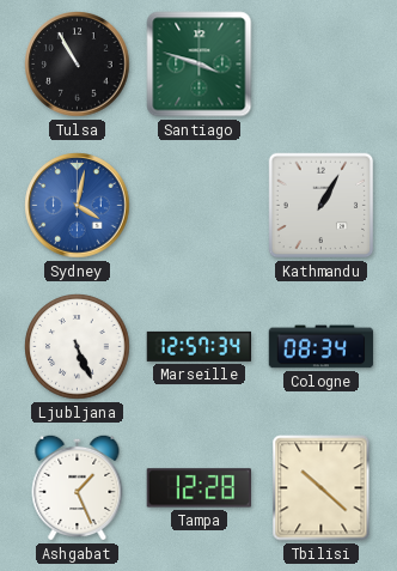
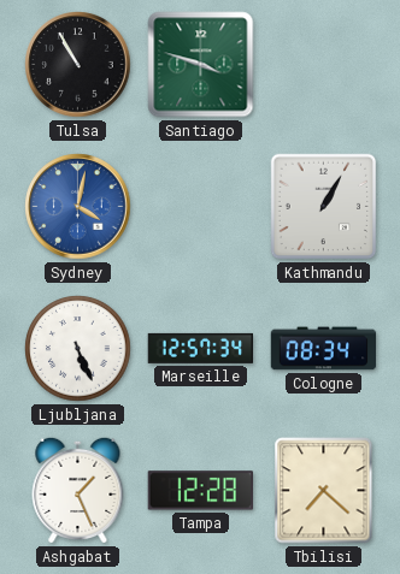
Tbilisi: 10:22 -> 7:22 (324, 491)
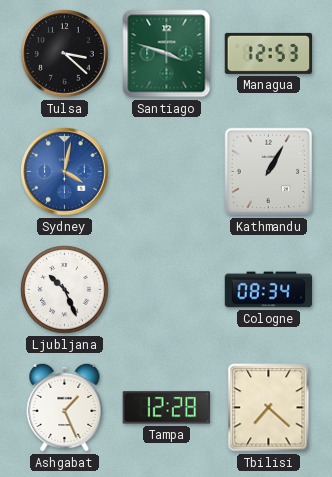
Tulsa: 10:55 -> 3:22 (65, 54)
Managua: none -> 12:53 (269, 53)
Ljubljana: 5:26 -> 10:26 (65, 290)
Marseille: 12:57 -> none (200, 348)
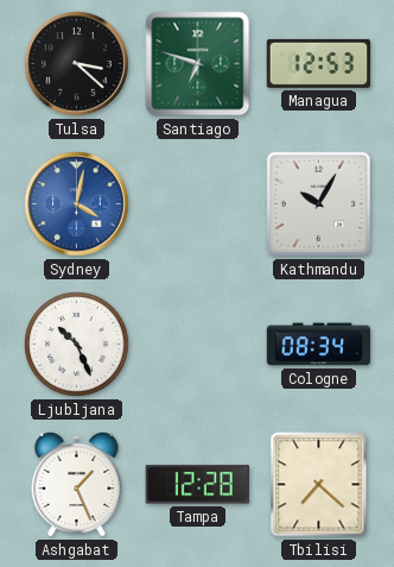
Santiago: 3:48 -> 6:48 (198, 64)
Kathmandu: 1:05 -> 10:05 (319, 204)
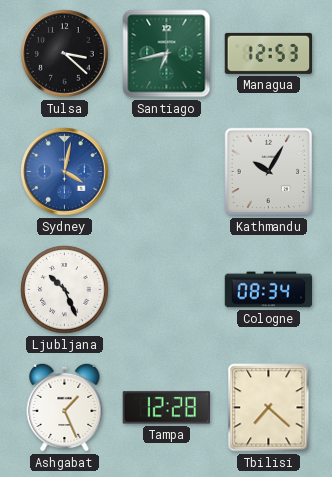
Santiago: 6:48 -> 6:43 (167, 54)
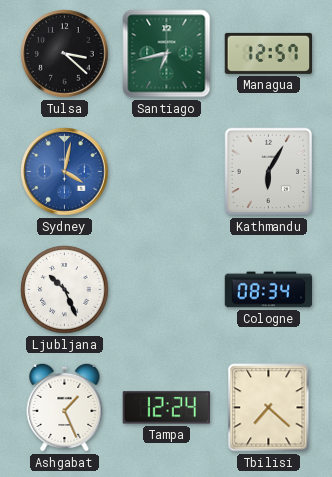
Managua: 12:53 -> 12:57 (269, 53)
Kathmandu: 10:05 -> 6:05 (269, 172)
Tampa: 12:28 -> 12:24 (166, 408)
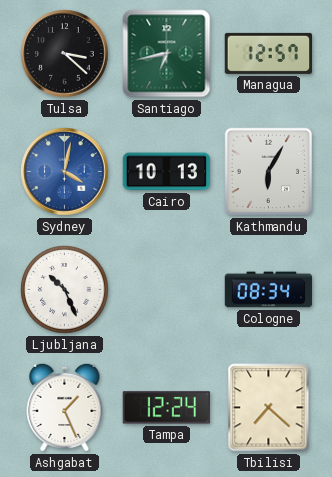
Cairo: none -> 10:13 (167, 172)
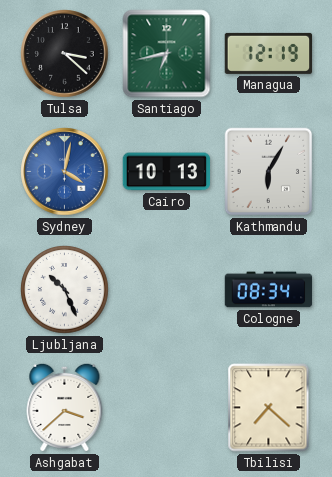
Managua: 12:57 -> 12:19 (269, 53)
Ashgabat: 1:26 -> 3:38 (65, 407)
Tampa: 12:24 -> none (166, 408)
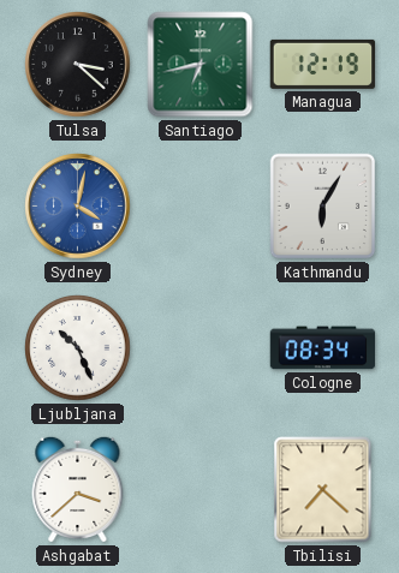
Cairo: 10:13 -> none (167, 172)
